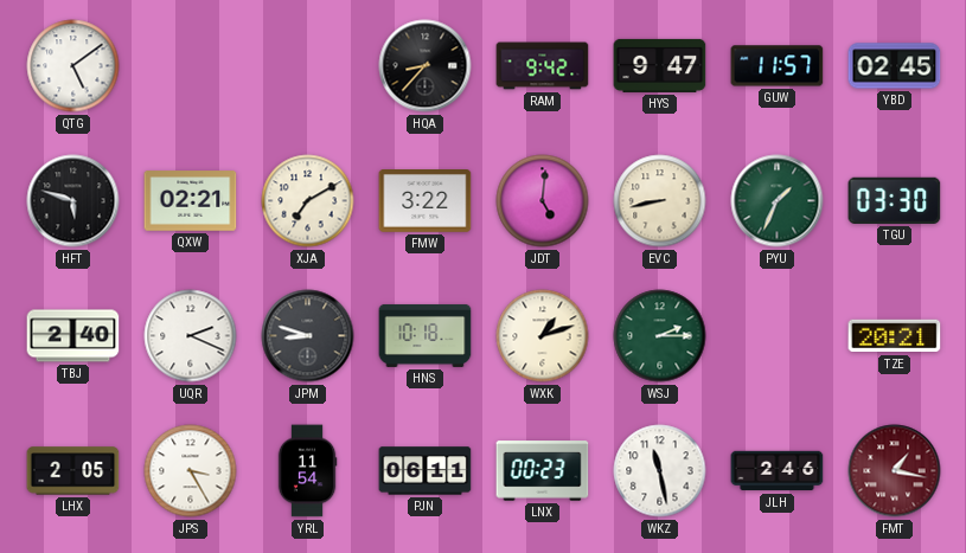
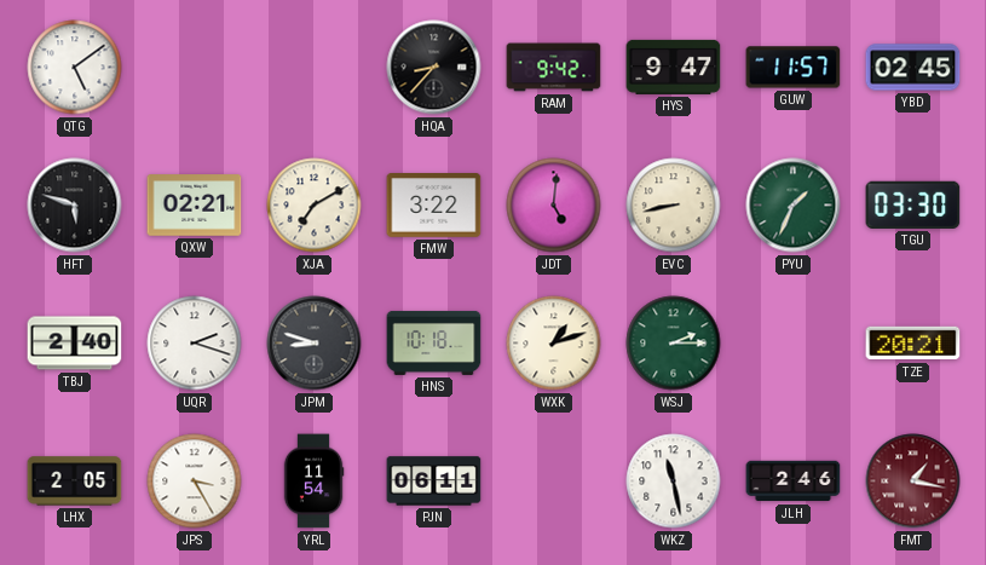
UQR: 2:19 -> 2:18 (195, 344)
LNX: 00:23 -> none (543, 471)
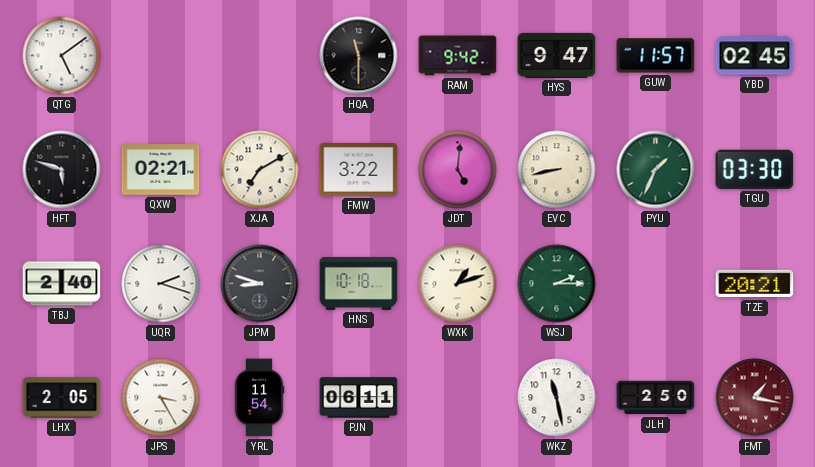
HQA: 8:37 -> 11:30 (359, 56)
JLH: 2:46 -> 2:50 (656, 398)
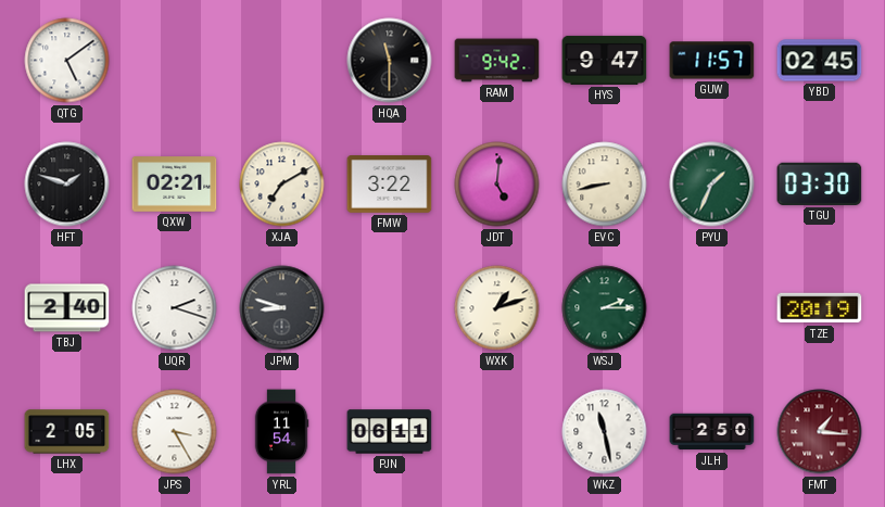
HFT: 5:48 -> 1:48 (67, 185)
HNS: 10:18 -> none (359, 283)
TZE: 20:21 -> 20:19 (820, 308)
FMT: 1:17 -> 1:16 (820, 432)
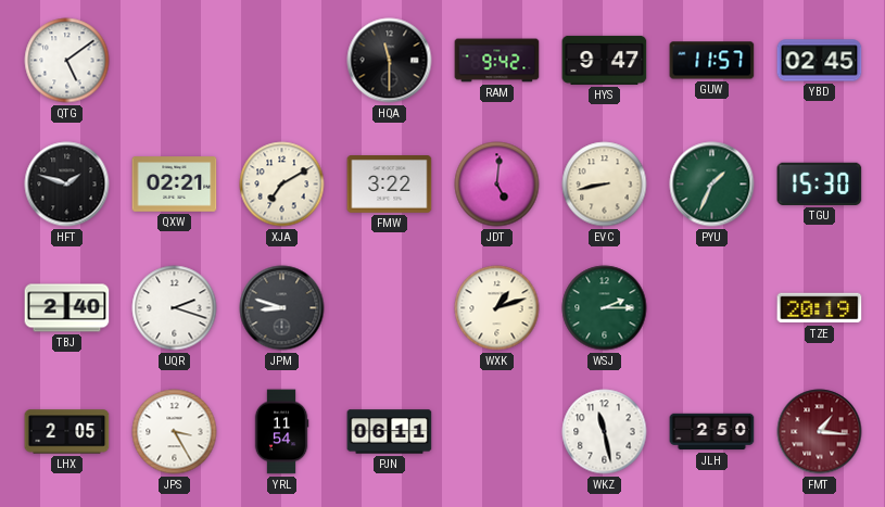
TGU: 03:30 -> 15:30 (820, 183)
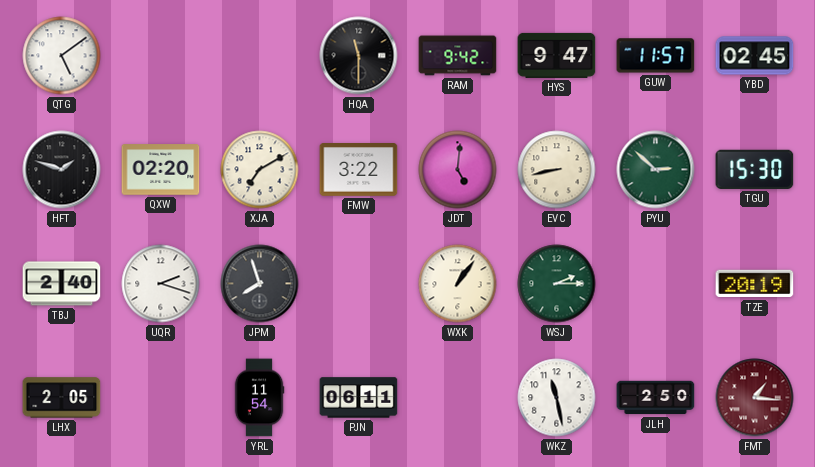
QXW: 02:21 -> 02:20 (161, 170)
PYU: 1:34 -> 2:52 (656, 170)
JPM: 8:48 -> 7:57 (260, 284)
WXK: 1:12 -> 1:06 (458, 284)
JPS: 3:25 -> none (175, 432)
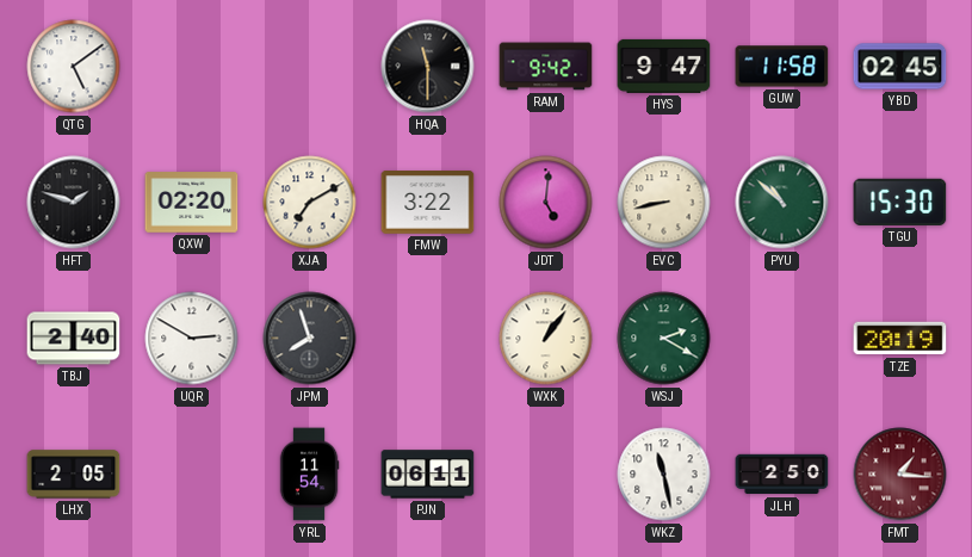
GUW: 11:57 -> 11:58 (782, 67)
PYU: 2:52 -> 10:52 (782, 203)
UQR: 2:18 -> 2:50 (192, 339)
WSJ: 2:15 -> 2:20 (664, 339)
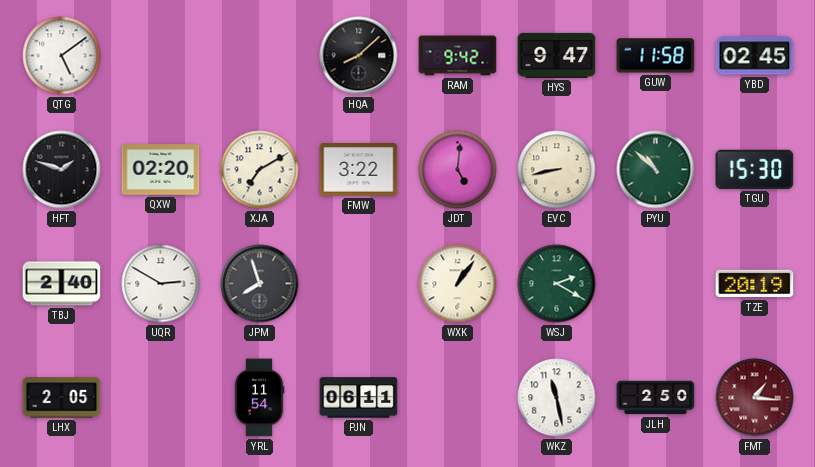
HQA: 11:30 -> 8:08 (359, 56)
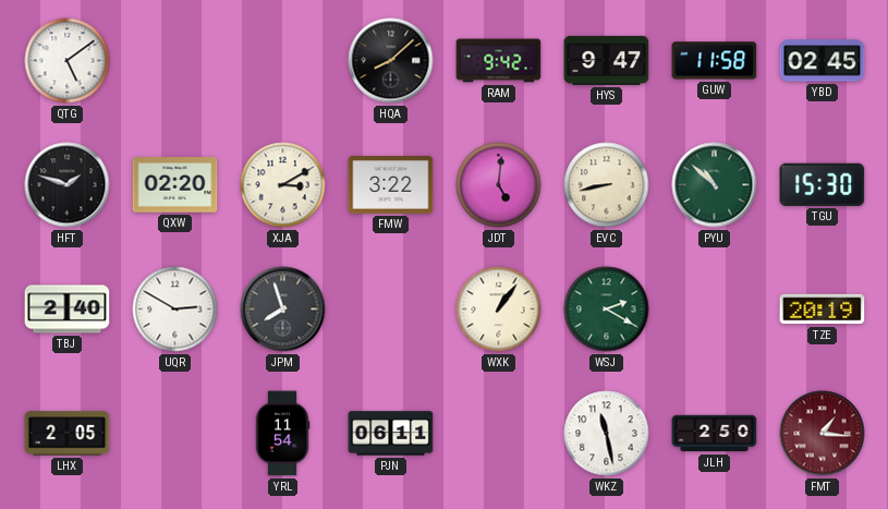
XJA: 7:10 -> 3:10 (283, 185)
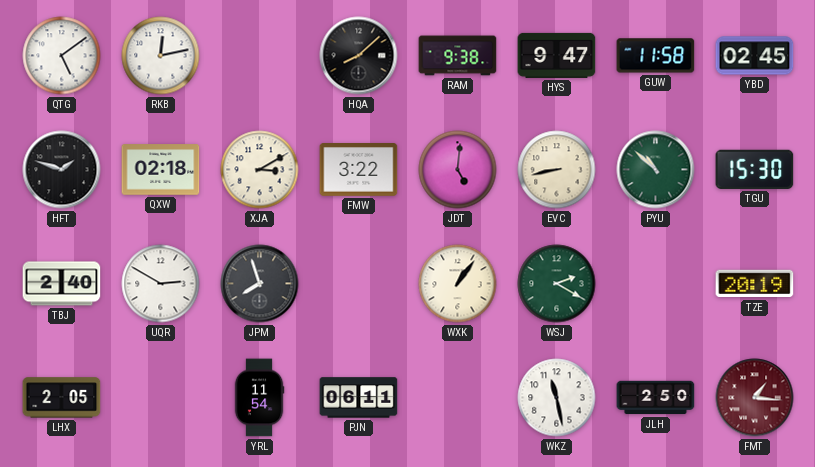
RKB: none -> 12:13 (161, 56)
RAM: 9:42 -> 9:38 (458, 56)
QXW: 02:20 -> 02:18 (161, 170)
